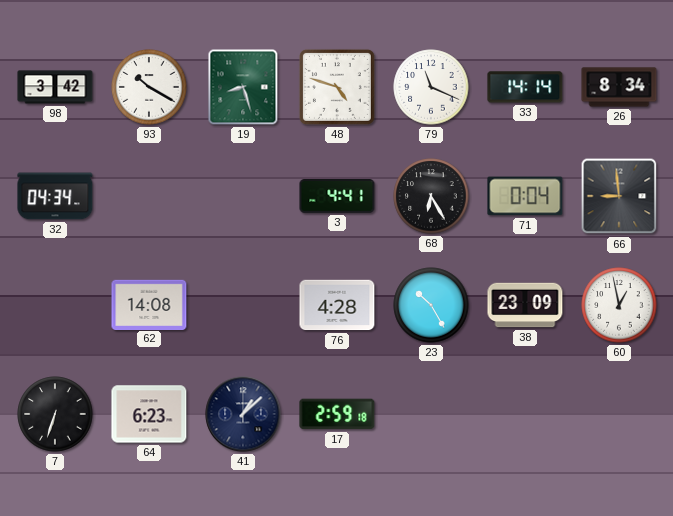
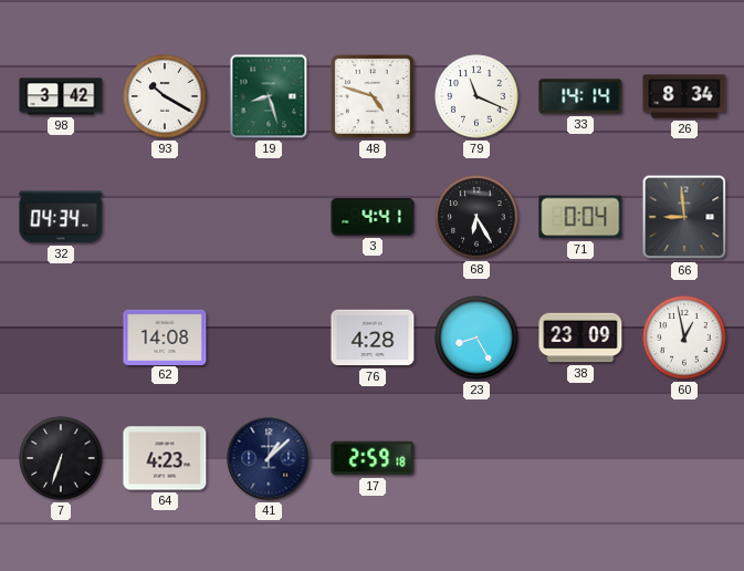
23: 10:25 -> 8:25 (476, 338)
64: 6:23 -> 4:23 (165, 458)
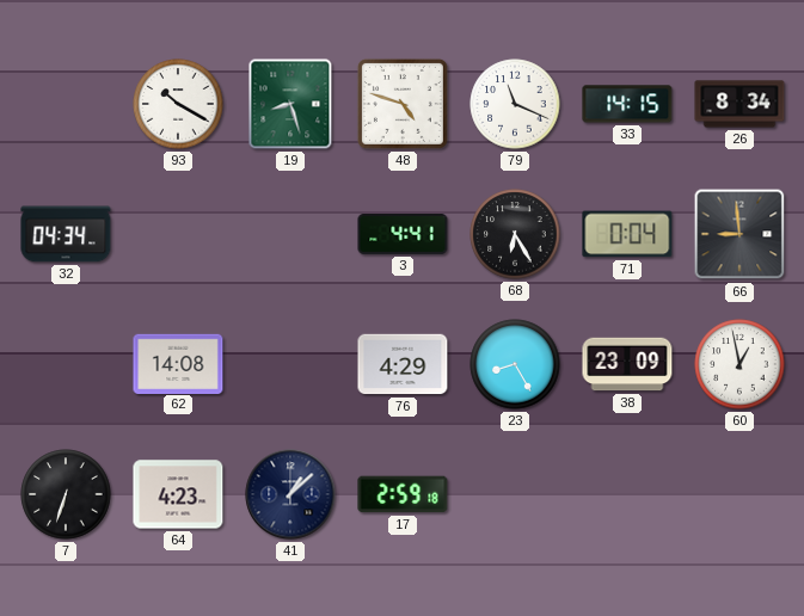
98: 3:42 -> none (61, 96)
33: 14:14 -> 14:15 (627, 104)
76: 4:28 -> 4:29 (403, 364)
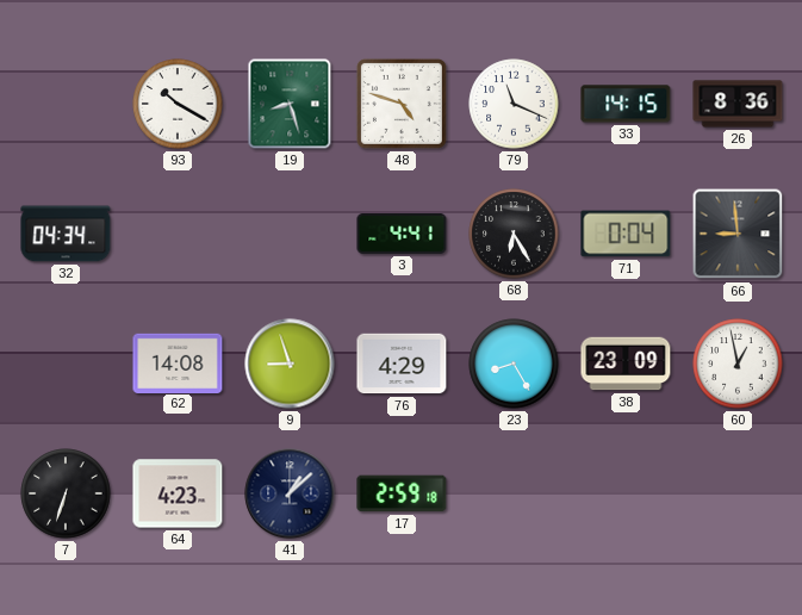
26: 8:34 -> 8:36 (738, 104)
9: none -> 8:57 (290, 364)
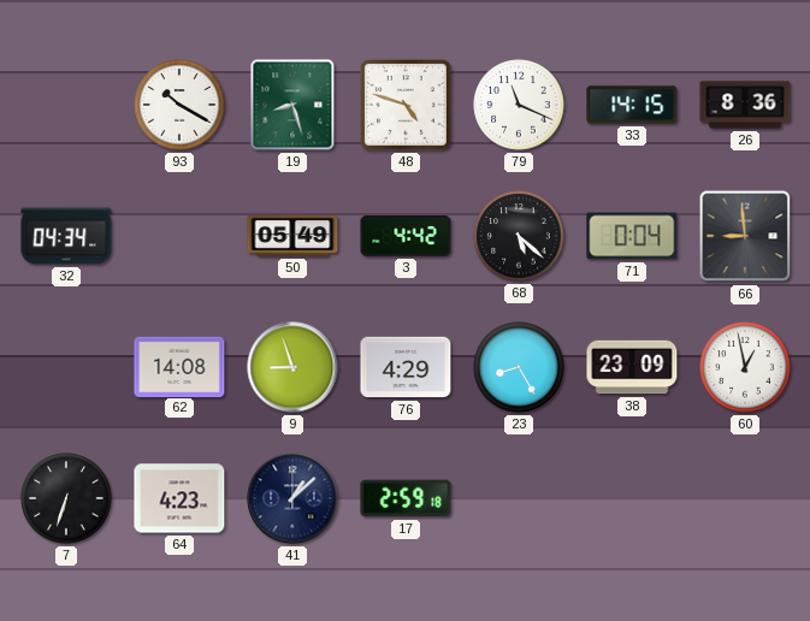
50: none -> 05:49 (292, 236)
3: 4:41 -> 4:42 (406, 237)
68: 6:25 -> 5:22 (519, 236)
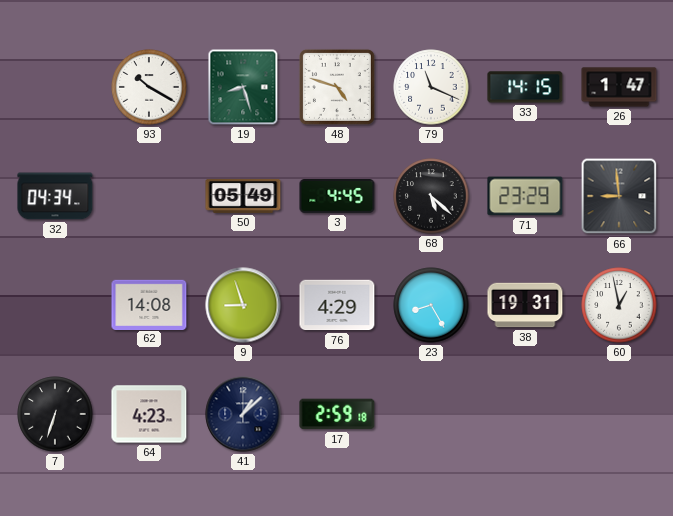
26: 8:36 -> 1:47 (619, 87)
3: 4:42 -> 4:45 (337, 197)
71: 0:04 -> 23:29 (525, 196)
38: 23:09 -> 19:31 (525, 305)
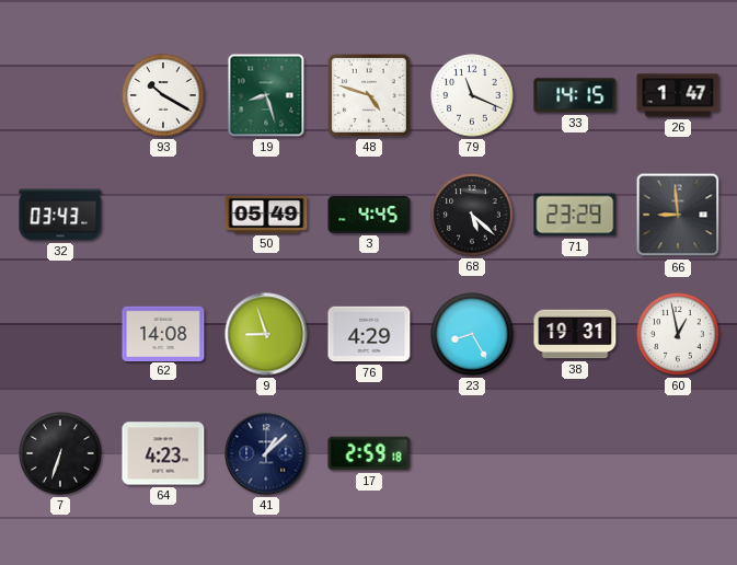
32: 04:34 -> 03:43 (60, 215)
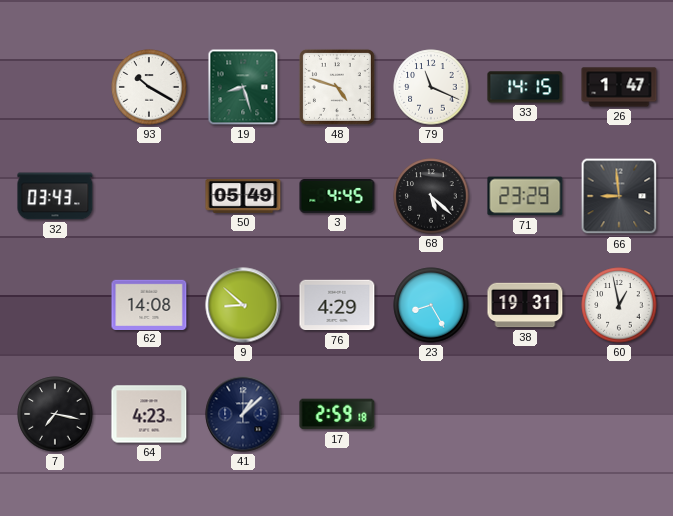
9: 8:57 -> 8:52 (243, 305)
7: 6:33 -> 7:17 (55, 414)
